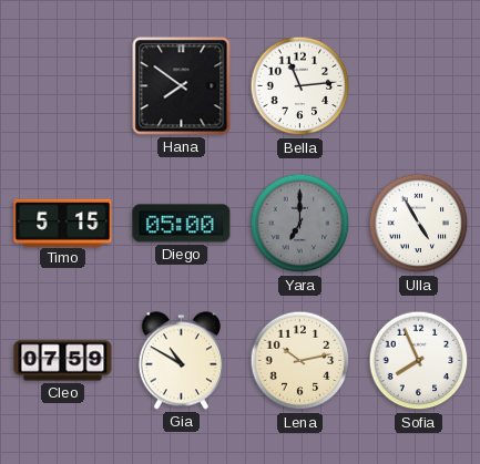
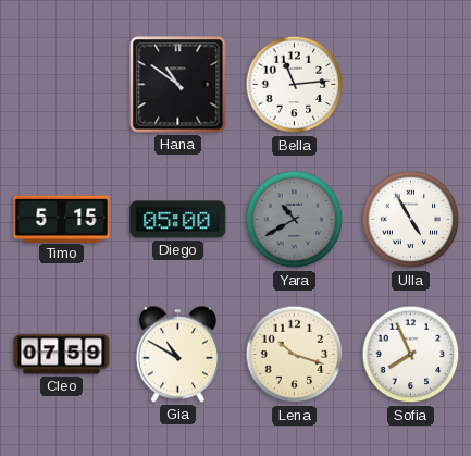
Hana: 7:51 -> 10:51 (178, 85)
Yara: 7:00 -> 10:40 (295, 220)
Lena: 10:13 -> 10:18 (295, 355)
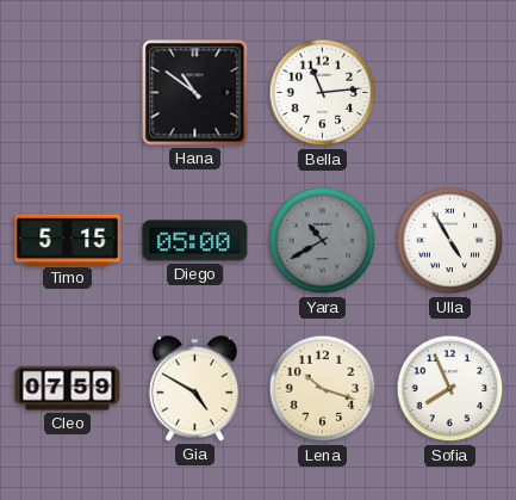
Gia: 10:50 -> 4:50 (194, 389)
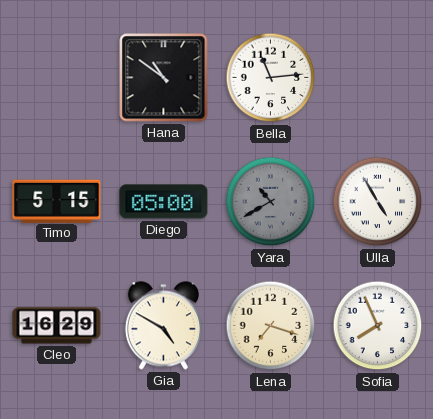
Cleo: 07:59 -> 16:29 (57, 326)
Lena: 10:18 -> 7:18 (271, 326)
